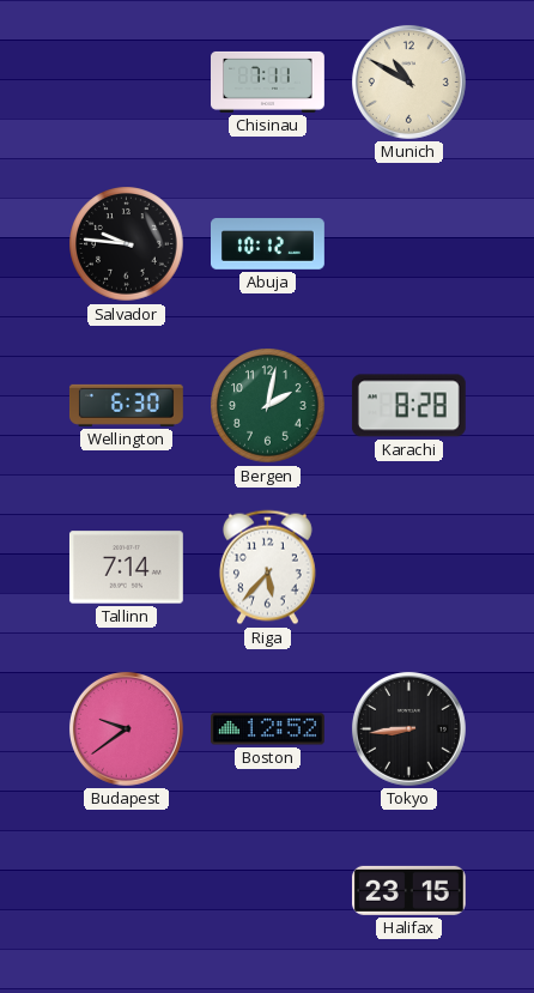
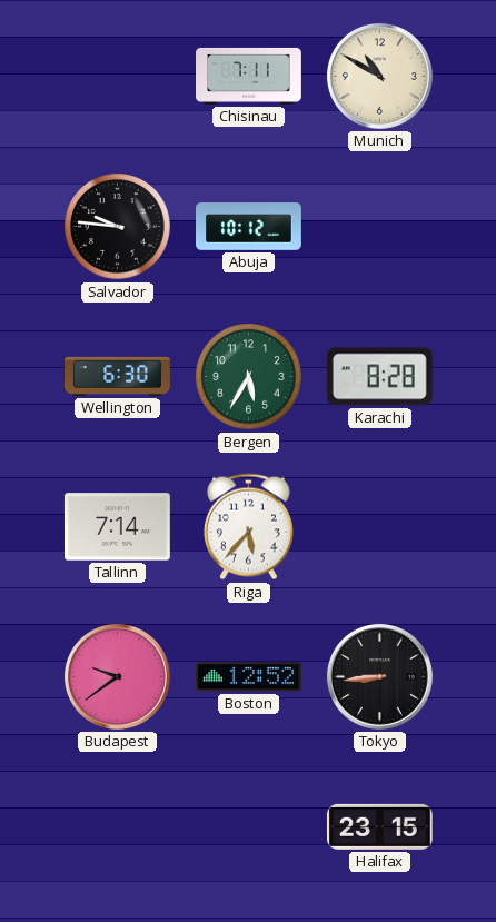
Bergen: 2:02 -> 5:35 (249, 377)
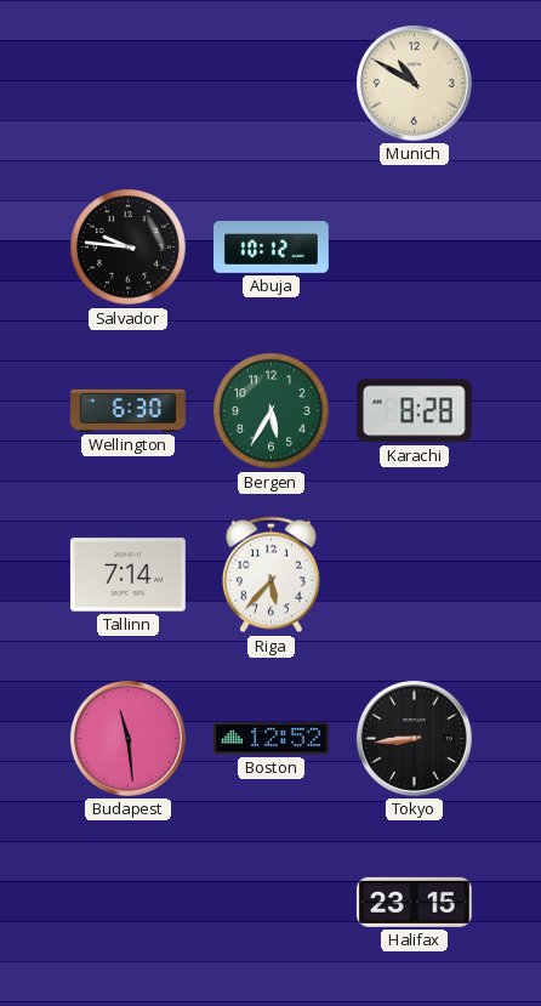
Chisinau: 7:11 -> none (249, 76)
Budapest: 9:39 -> 11:29 (127, 738)
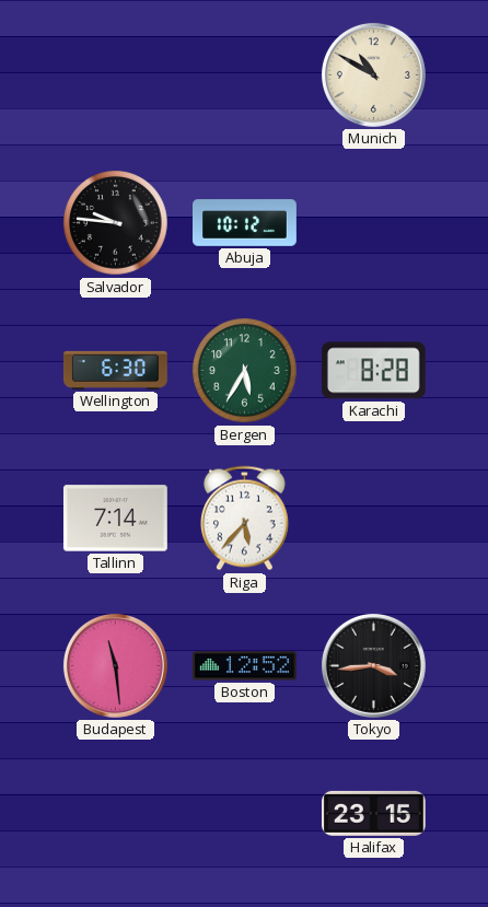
Tokyo: 8:44 -> 3:44 (373, 665)
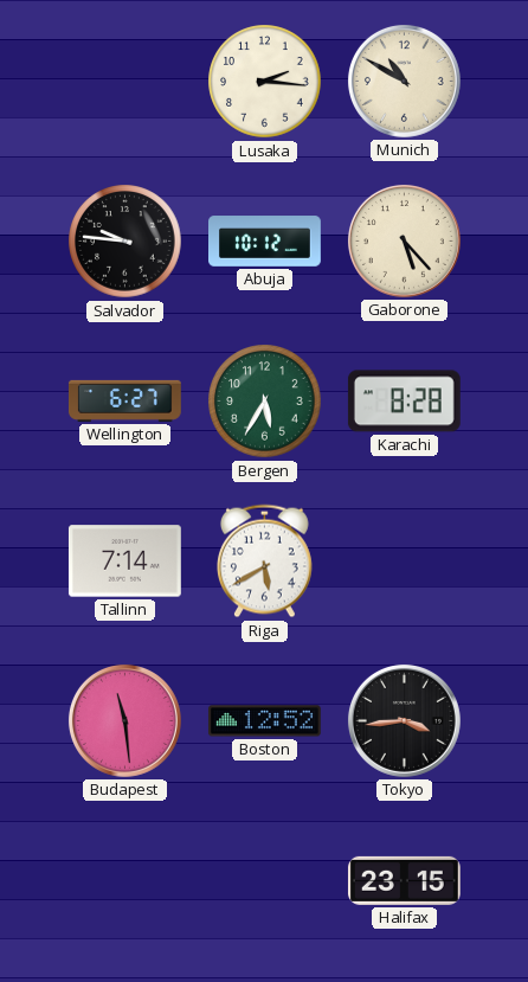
Lusaka: none -> 2:16 (265, 82)
Gaborone: none -> 5:23 (404, 240)
Wellington: 6:30 -> 6:27 (124, 400)
Riga: 5:37 -> 5:40 (264, 561)
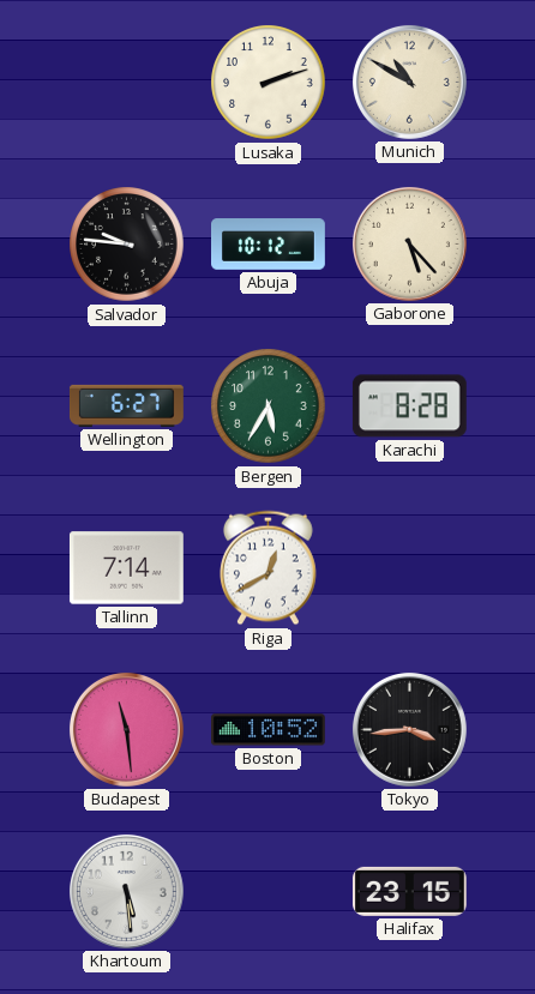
Lusaka: 2:16 -> 2:12 (269, 83)
Riga: 5:40 -> 12:40 (267, 568)
Boston: 12:52 -> 10:52 (267, 730)
Khartoum: none -> 5:29 (126, 891)
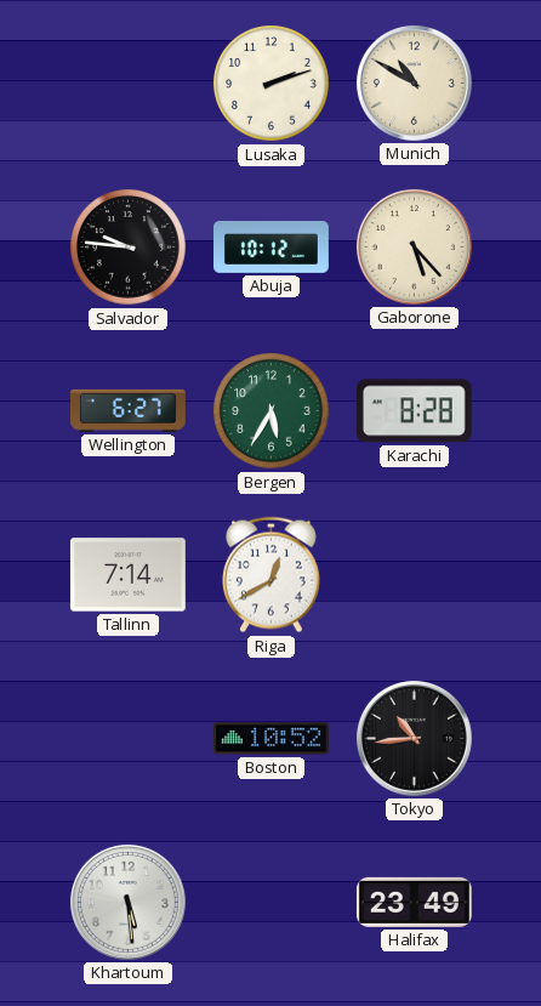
Budapest: 11:29 -> none (126, 729)
Tokyo: 3:44 -> 10:44 (414, 738)
Halifax: 23:15 -> 23:49 (414, 902)
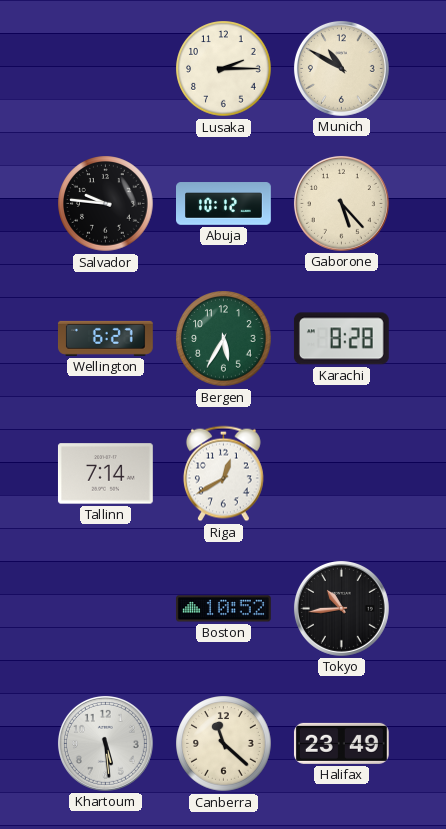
Lusaka: 2:12 -> 2:15 (224, 69)
Canberra: none -> 11:22 (224, 744)
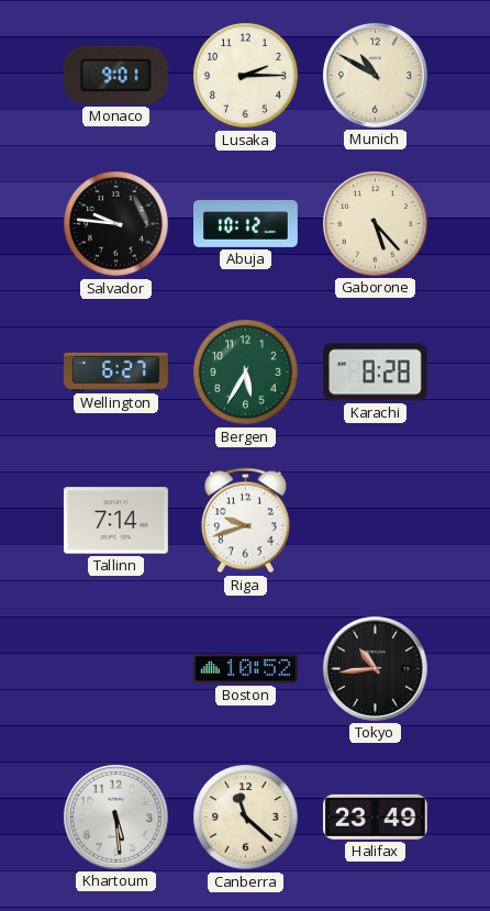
Monaco: none -> 9:01 (115, 75)
Riga: 12:40 -> 9:42 (245, 521)
